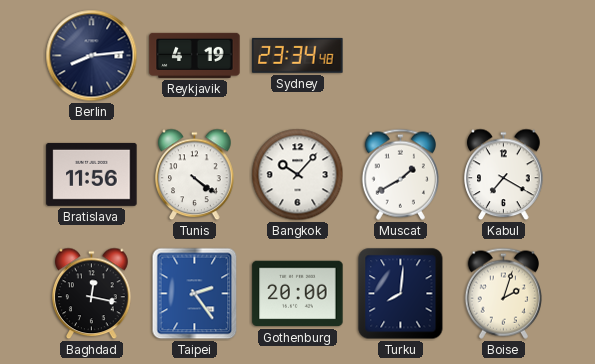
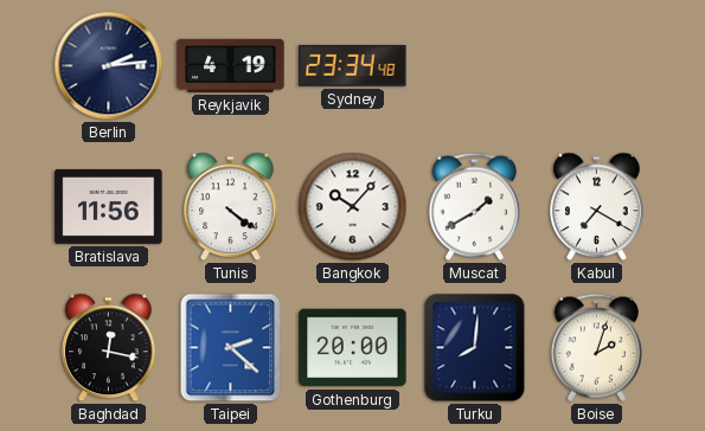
Berlin: 8:14 -> 2:14 (109, 66)
Taipei: 2:24 -> 2:22 (231, 348)
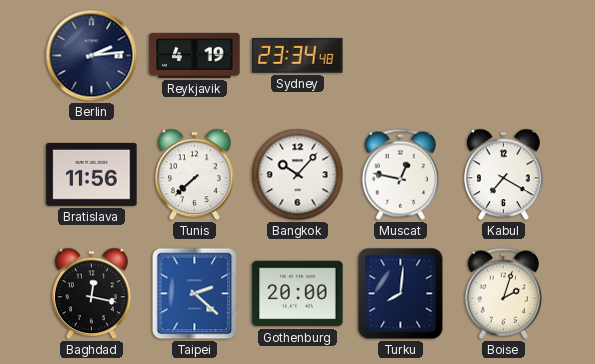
Tunis: 4:21 -> 7:38 (195, 175)
Muscat: 1:40 -> 12:47 (400, 174)
